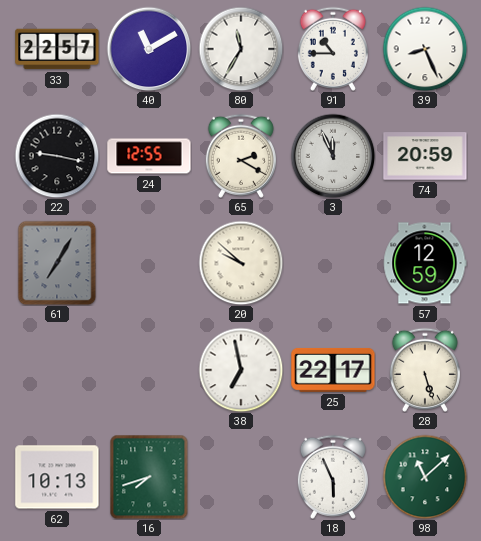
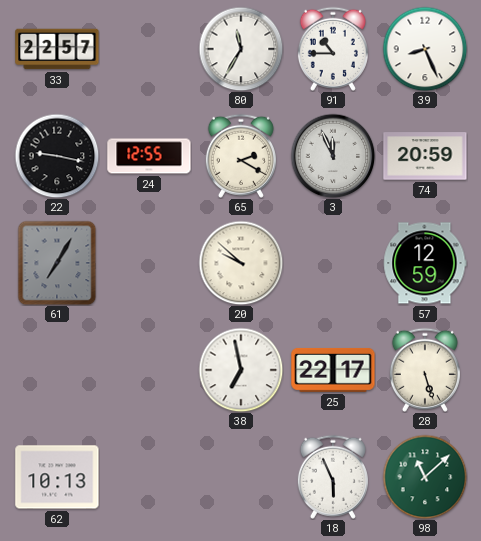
40: 11:10 -> none (149, 49)
16: 7:42 -> none (149, 477)
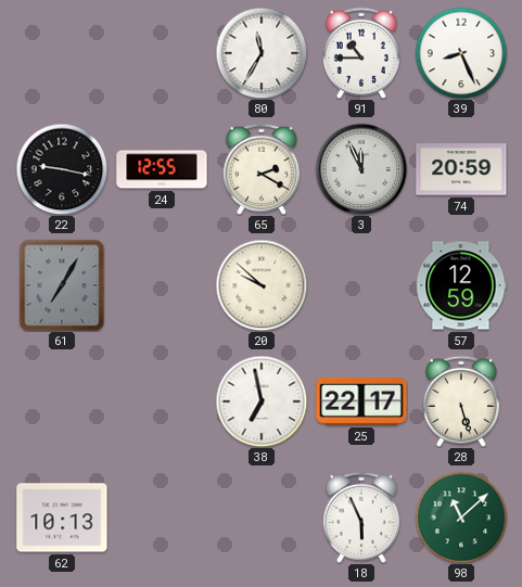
33: 22:57 -> none (57, 49)
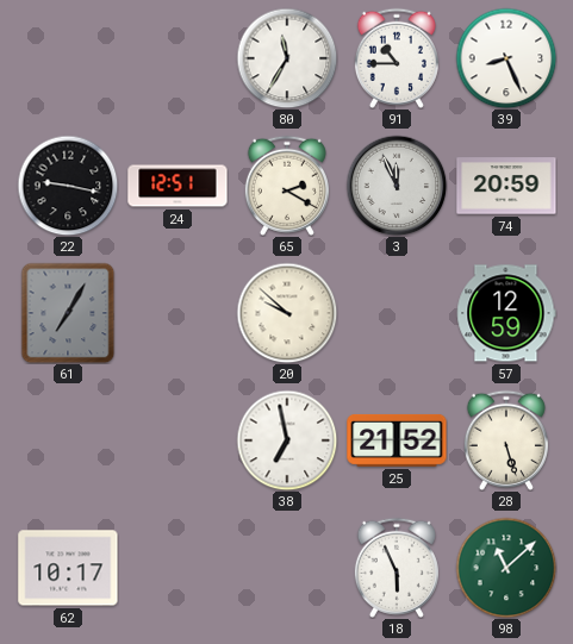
24: 12:55 -> 12:51 (177, 186)
25: 22:17 -> 21:52 (397, 440)
62: 10:13 -> 10:17 (68, 568)
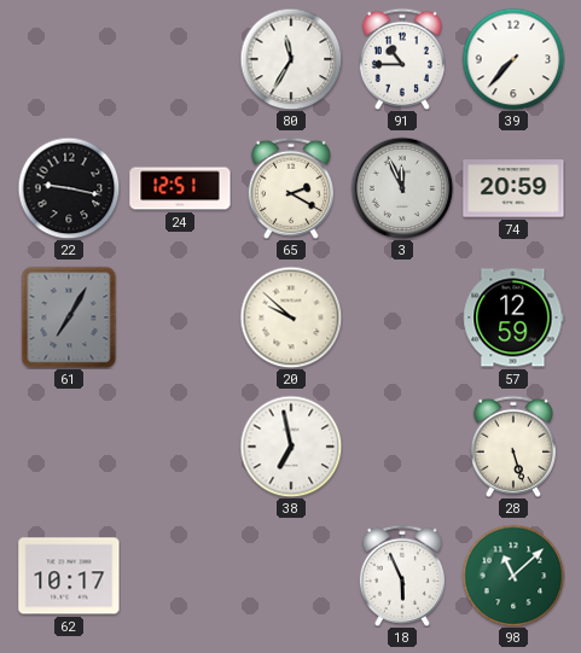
39: 8:26 -> 7:37 (513, 59)
25: 21:52 -> none (397, 440)
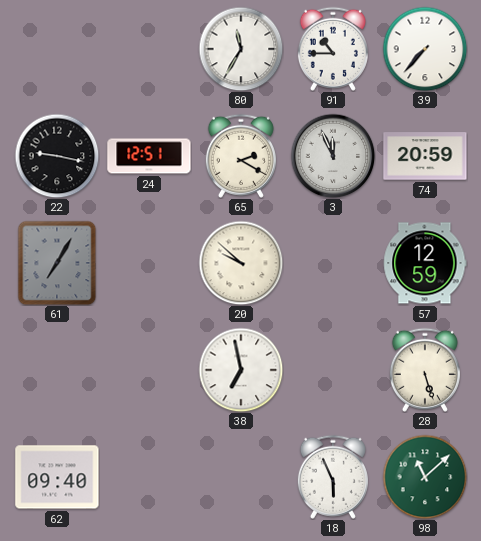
62: 10:17 -> 09:40 (57, 477)
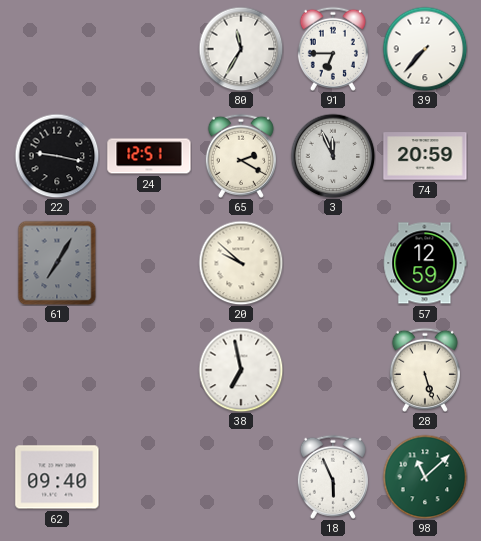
91: 10:45 -> 6:45 (333, 49)
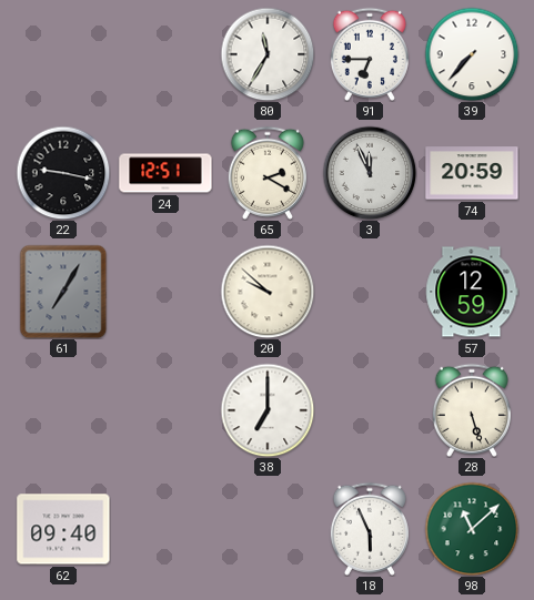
38: 6:58 -> 7:00 (268, 410)
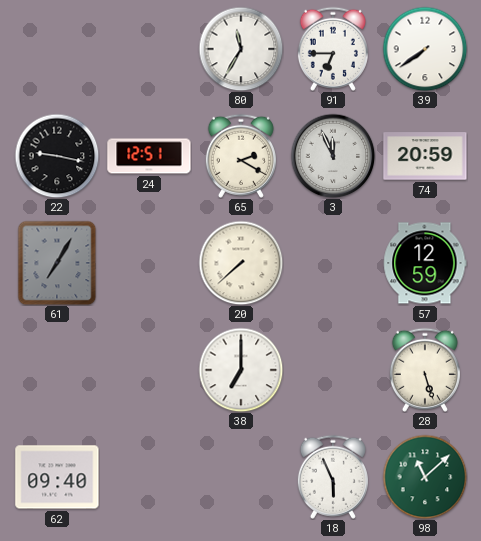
39: 7:37 -> 7:39 (425, 49)
20: 9:52 -> 7:38 (241, 263)
